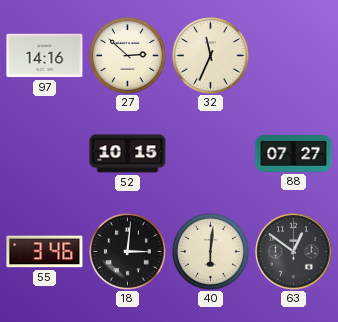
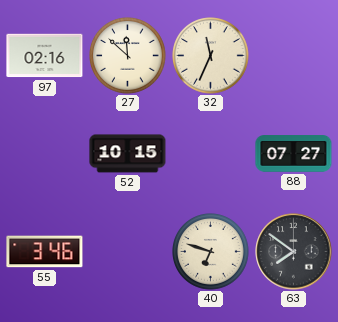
97: 14:16 -> 02:16 (45, 56)
27: 2:52 -> 11:52 (128, 56)
18: 3:01 -> none (128, 252)
40: 6:01 -> 6:48 (211, 252)
63: 12:51 -> 7:51 (294, 252)
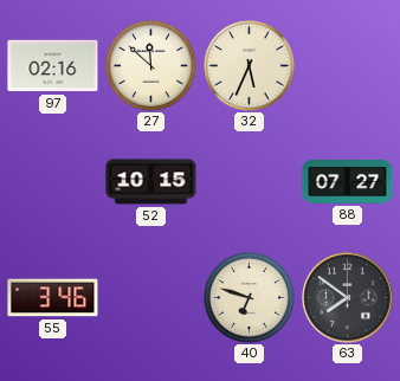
32: 11:34 -> 5:34 (250, 66)
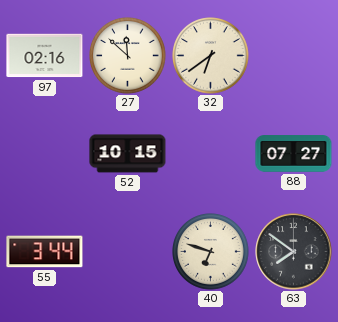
32: 5:34 -> 6:39 (211, 56)
55: 3:46 -> 3:44 (45, 252)
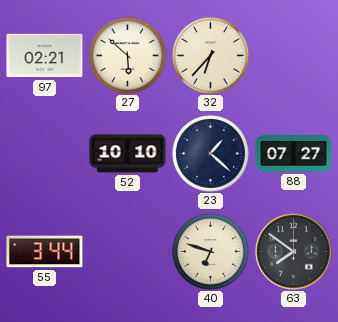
97: 02:16 -> 02:21 (45, 56)
27: 11:52 -> 5:52 (128, 56)
32: 6:39 -> 6:37 (211, 56)
52: 10:15 -> 10:10 (128, 154)
23: none -> 1:22 (211, 154)
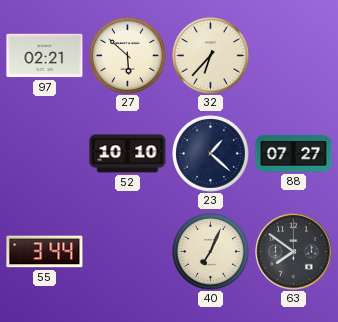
40: 6:48 -> 7:04 (211, 252)
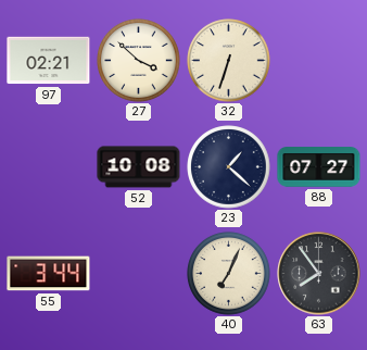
27: 5:52 -> 3:52 (139, 61)
32: 6:37 -> 6:33 (229, 61)
52: 10:10 -> 10:08 (139, 167)
63: 7:51 -> 7:54 (319, 274)
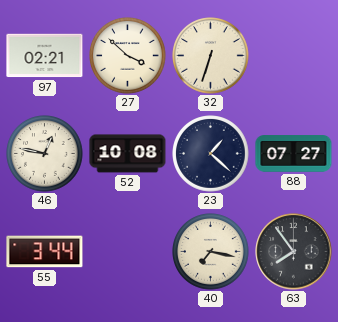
46: none -> 12:47 (45, 154)
40: 7:04 -> 7:17 (211, 252)
